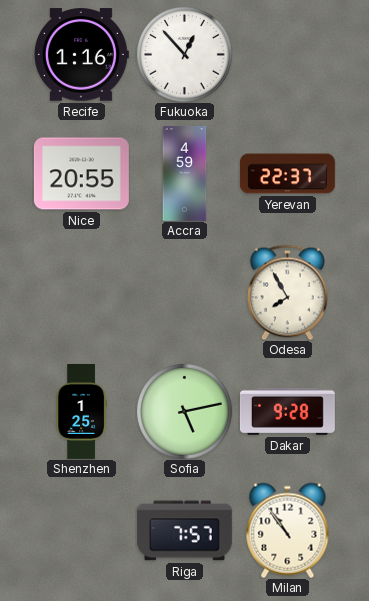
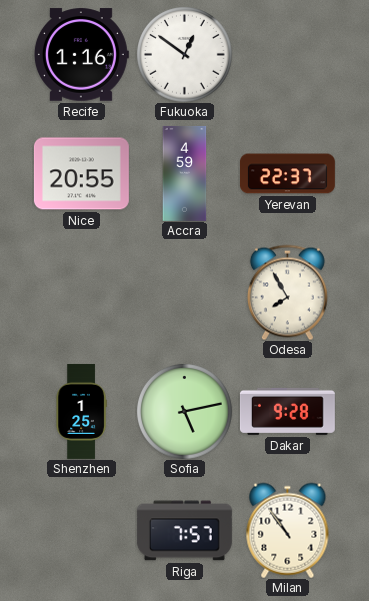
Fukuoka: 12:53 -> 12:51 (185, 55)
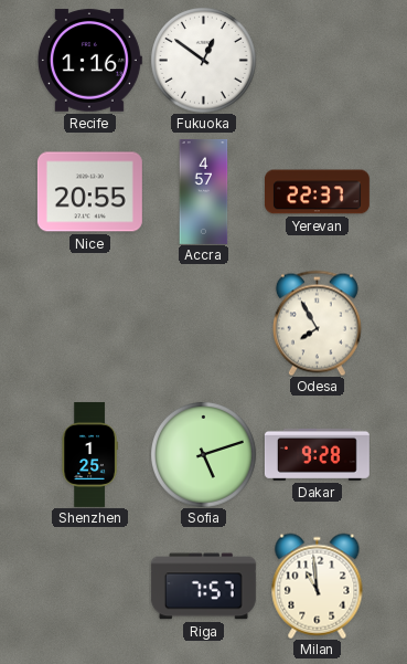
Accra: 4:59 -> 4:57 (204, 191)
Sofia: 5:13 -> 5:12 (204, 455)
Milan: 10:54 -> 10:59 (318, 586)
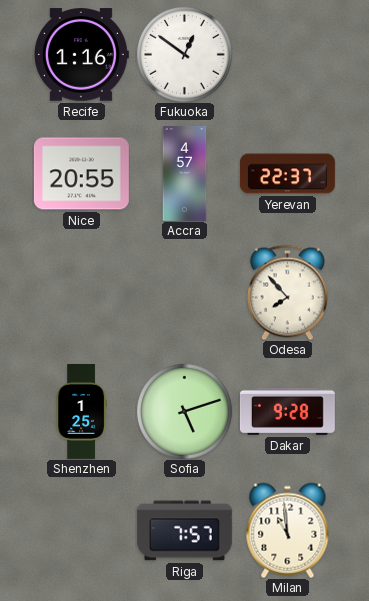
Odesa: 7:55 -> 7:53 (287, 292)
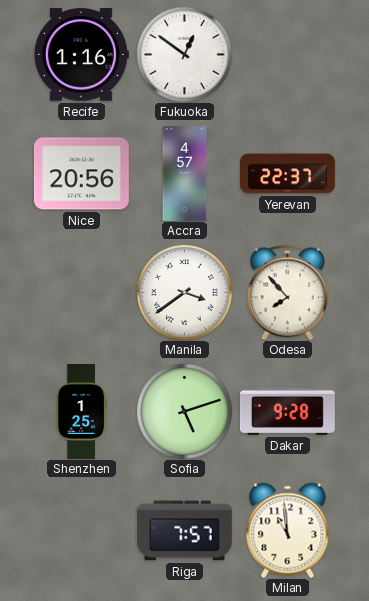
Nice: 20:55 -> 20:56 (81, 174)
Manila: none -> 3:39 (185, 293)
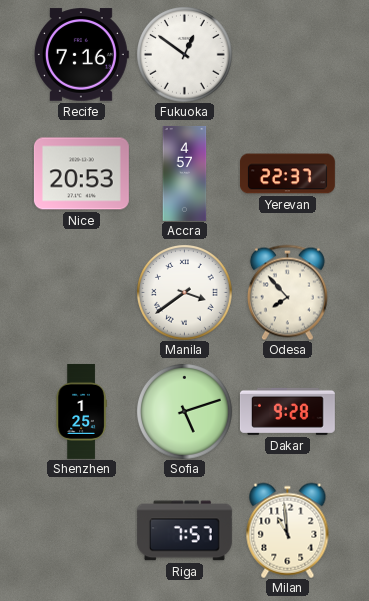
Recife: 1:16 -> 7:16 (81, 55)
Nice: 20:56 -> 20:53 (81, 174)
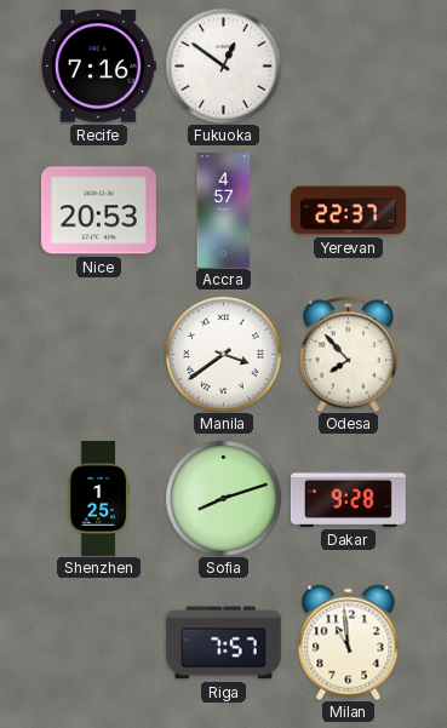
Sofia: 5:12 -> 8:12 (224, 499)
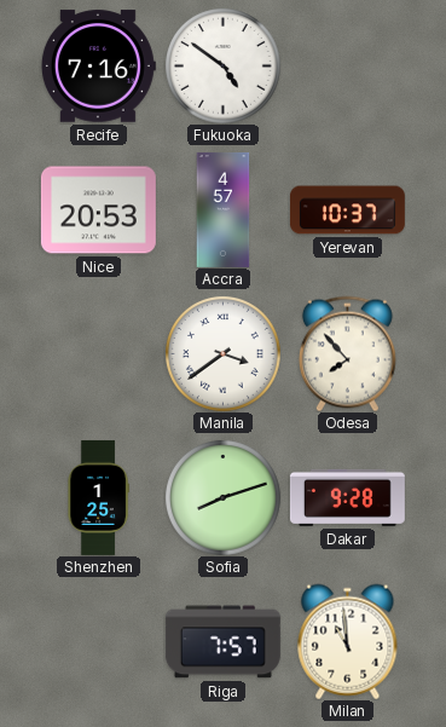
Fukuoka: 12:51 -> 4:51 (224, 67)
Yerevan: 22:37 -> 10:37 (347, 210)
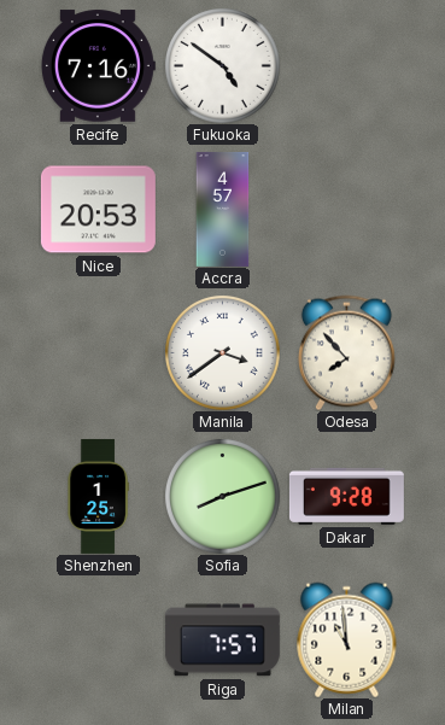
Yerevan: 10:37 -> none (347, 210)
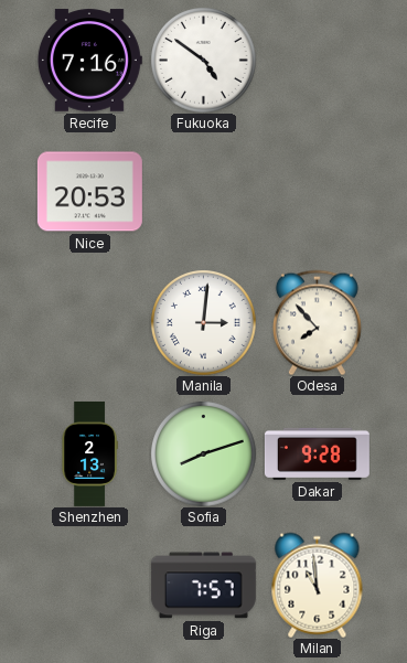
Accra: 4:57 -> none (223, 209)
Manila: 3:39 -> 3:01 (204, 323)
Shenzhen: 1:25 -> 2:13 (89, 453)
